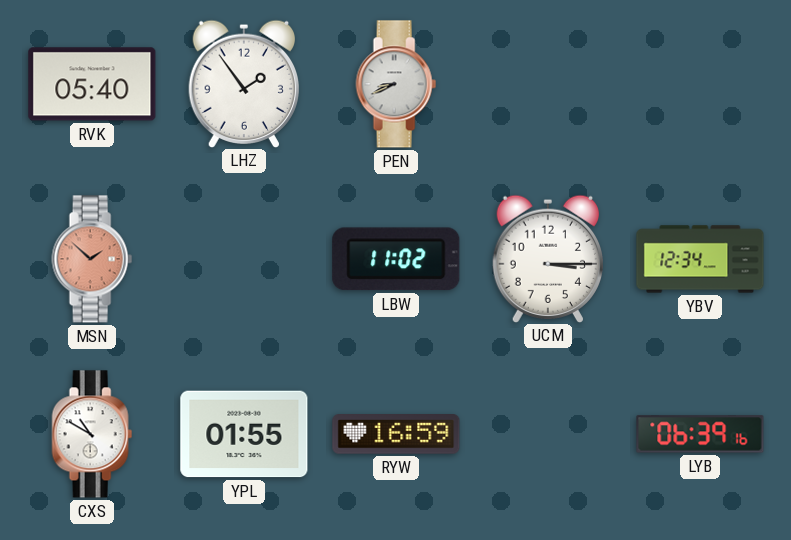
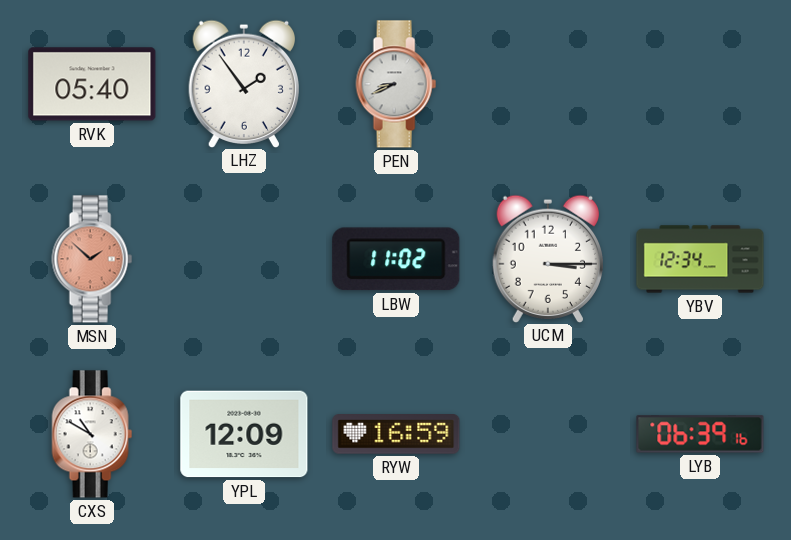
YPL: 01:55 -> 12:09 (244, 434)
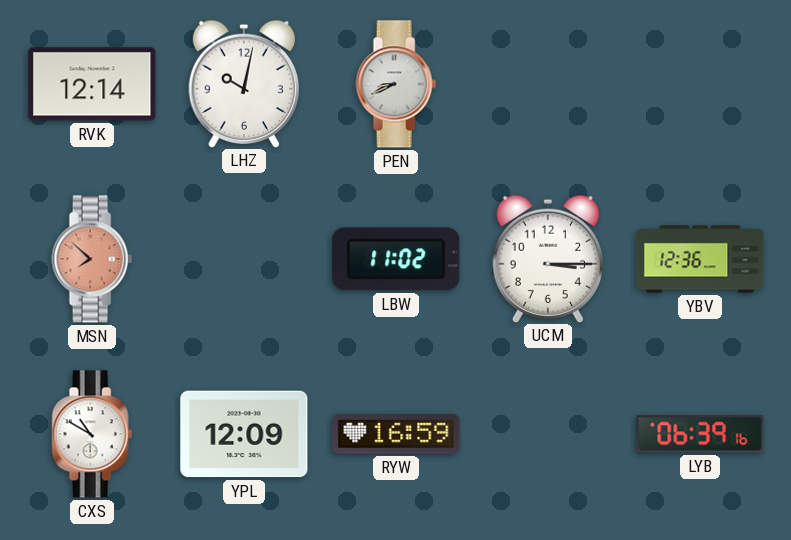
RVK: 05:40 -> 12:14 (92, 84)
LHZ: 1:54 -> 10:02 (243, 83)
MSN: 1:52 -> 7:52 (92, 259)
YBV: 12:34 -> 12:36 (700, 259)
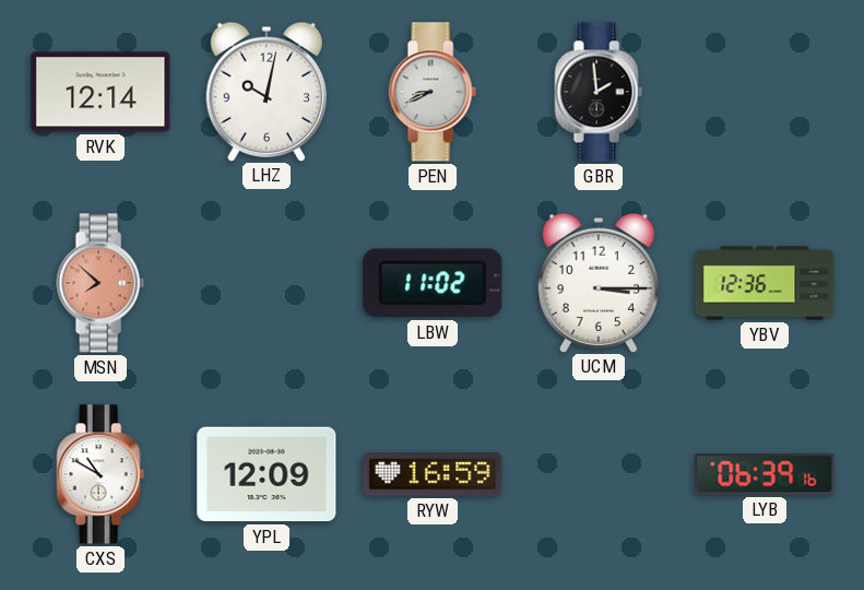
GBR: none -> 1:59 (599, 92)
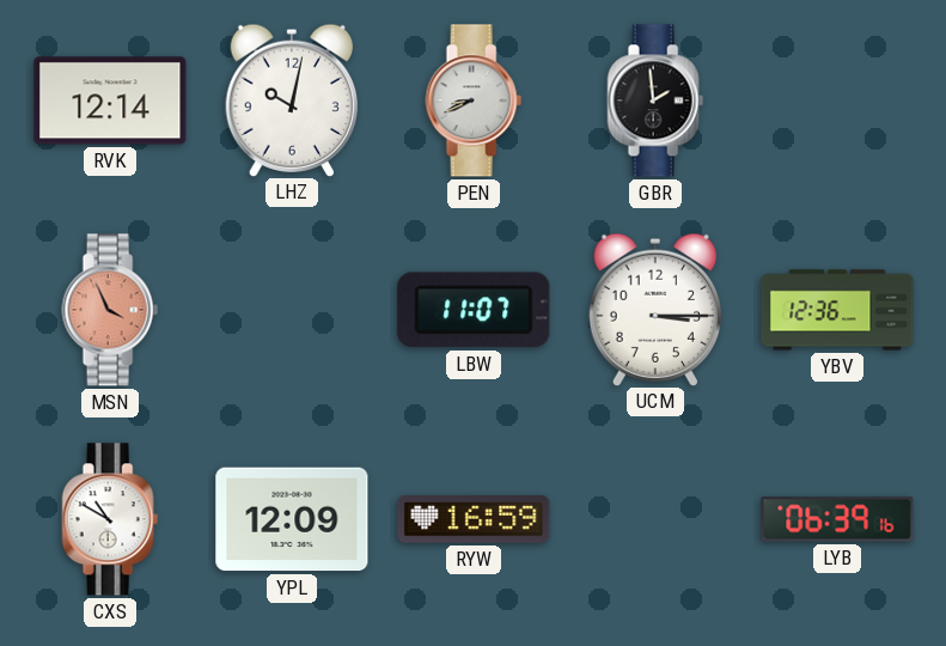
MSN: 7:52 -> 3:56 (110, 310)
LBW: 11:02 -> 11:07 (474, 310)
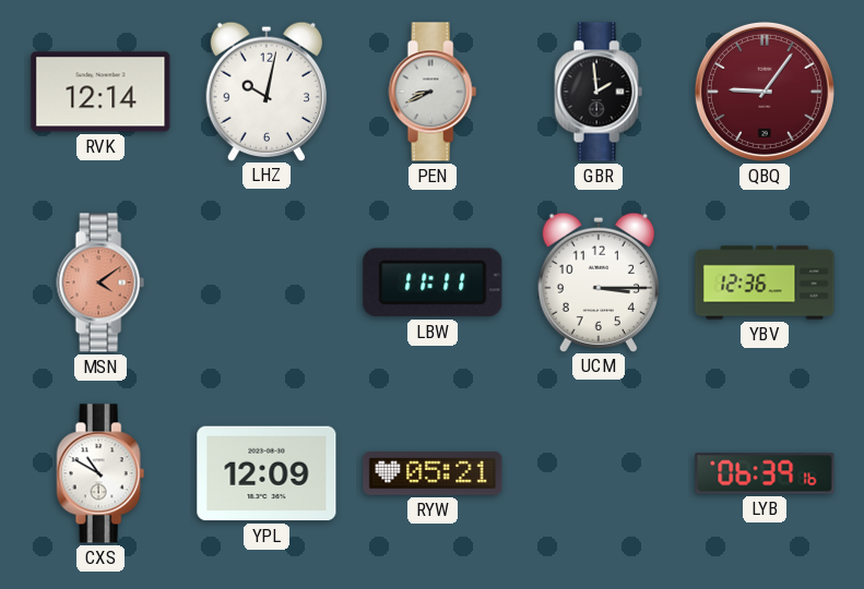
QBQ: none -> 9:06 (765, 92)
MSN: 3:56 -> 4:09 (100, 283)
LBW: 11:07 -> 11:11 (433, 283)
RYW: 16:59 -> 05:21 (433, 473)
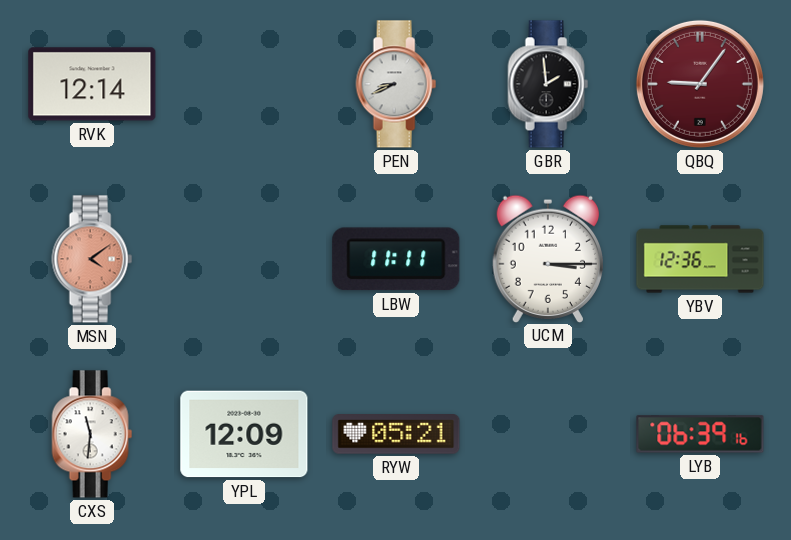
LHZ: 10:02 -> none (265, 91)
CXS: 10:50 -> 11:31 (92, 434)
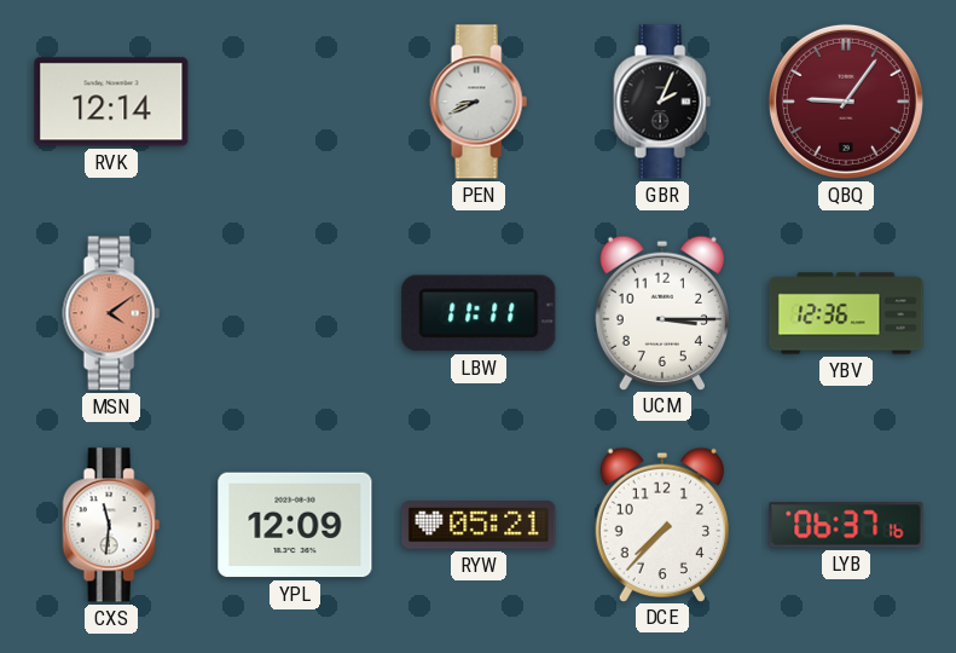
GBR: 1:59 -> 2:04 (662, 102)
DCE: none -> 7:37 (661, 524)
LYB: 06:39 -> 06:37 (846, 525)
